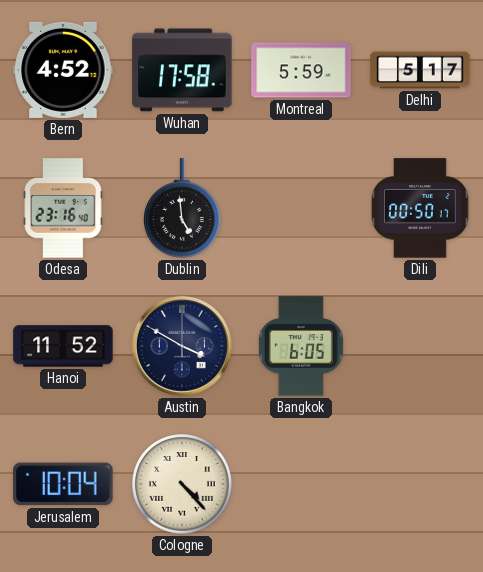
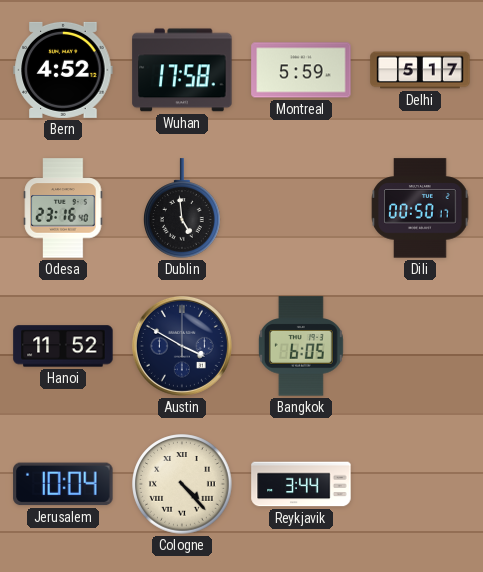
Reykjavik: none -> 3:44 (301, 484)
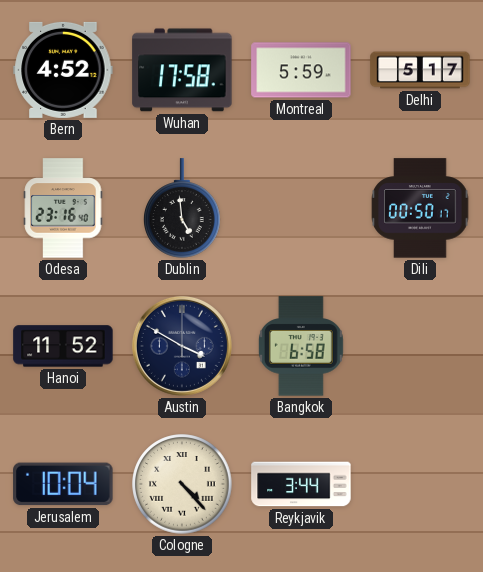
Bangkok: 6:05 -> 6:58 (301, 346)
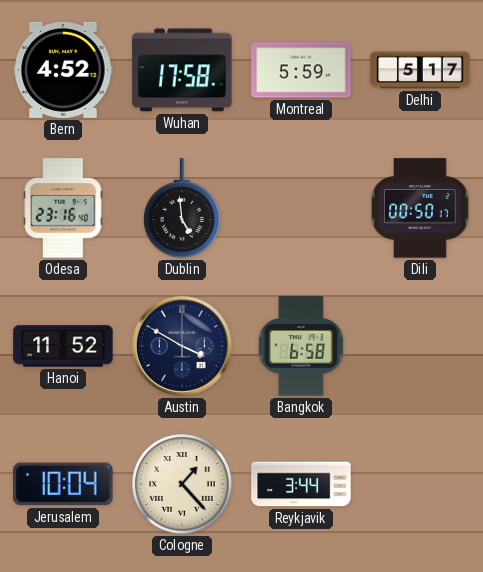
Cologne: 4:23 -> 1:23 (182, 484)
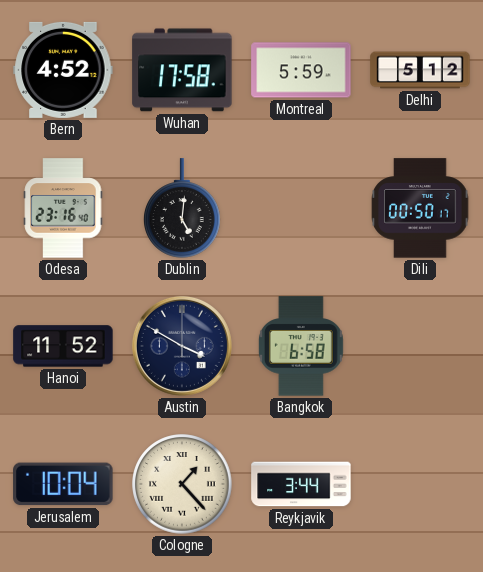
Delhi: 5:17 -> 5:12 (420, 70)
Dublin: 4:59 -> 5:01 (183, 208)
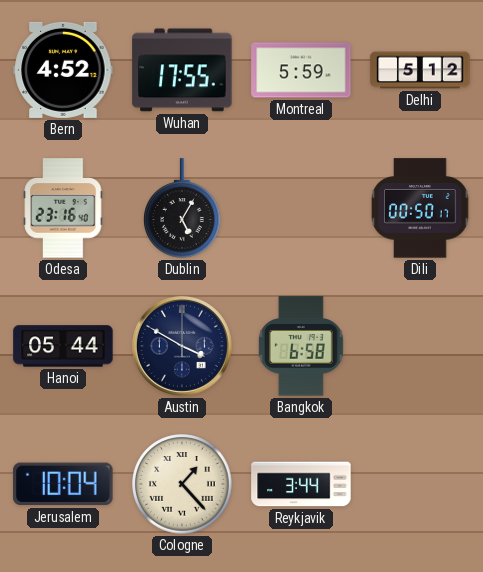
Wuhan: 17:58 -> 17:55 (182, 70)
Dublin: 5:01 -> 5:05 (183, 208)
Hanoi: 11:52 -> 05:44 (63, 346)
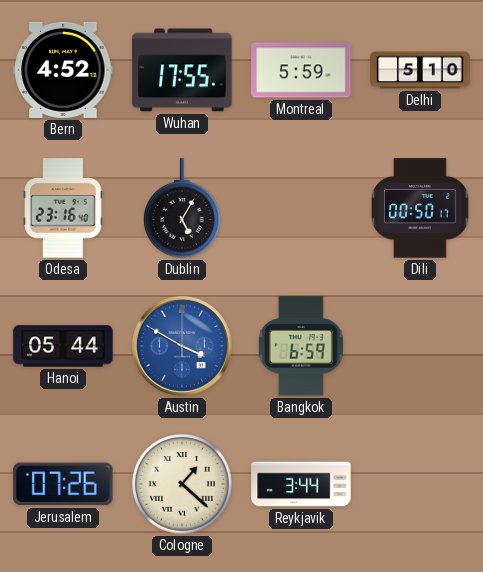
Delhi: 5:12 -> 5:10 (420, 70)
Austin dial: navy -> blue (182, 346)
Bangkok: 6:58 -> 6:59 (301, 346)
Jerusalem: 10:04 -> 07:26 (63, 484)
Cologne: 1:23 -> 1:22 (182, 484)
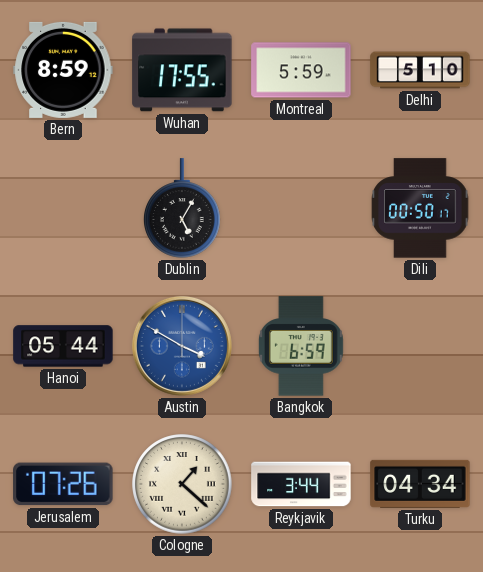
Bern: 4:52 -> 8:59 (63, 70)
Odesa: 23:16 -> none (63, 208)
Turku: none -> 04:34 (420, 484)
